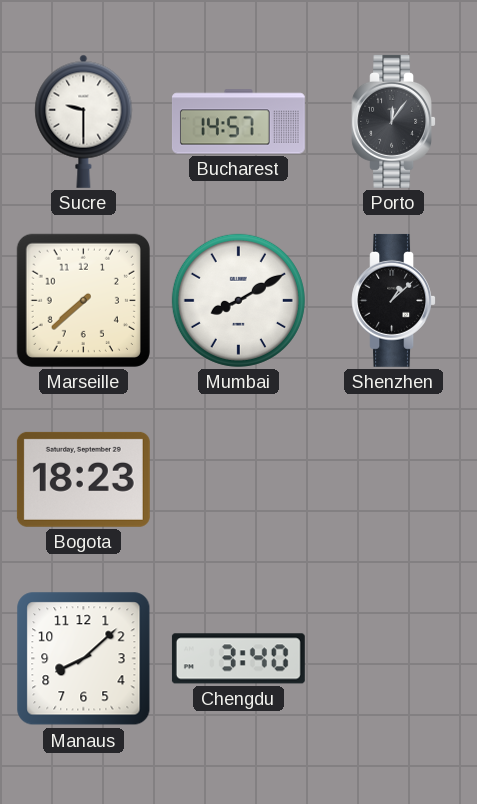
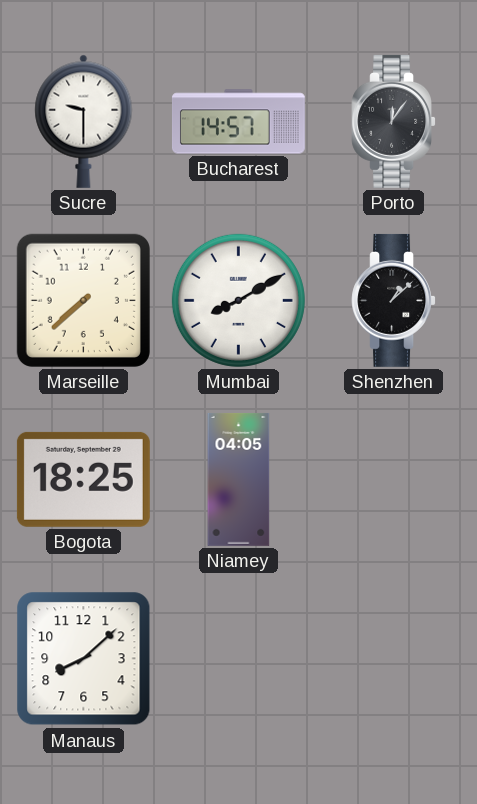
Bogota: 18:23 -> 18:25 (83, 479)
Niamey: none -> 04:05 (239, 479)
Chengdu: 3:40 -> none (238, 659)
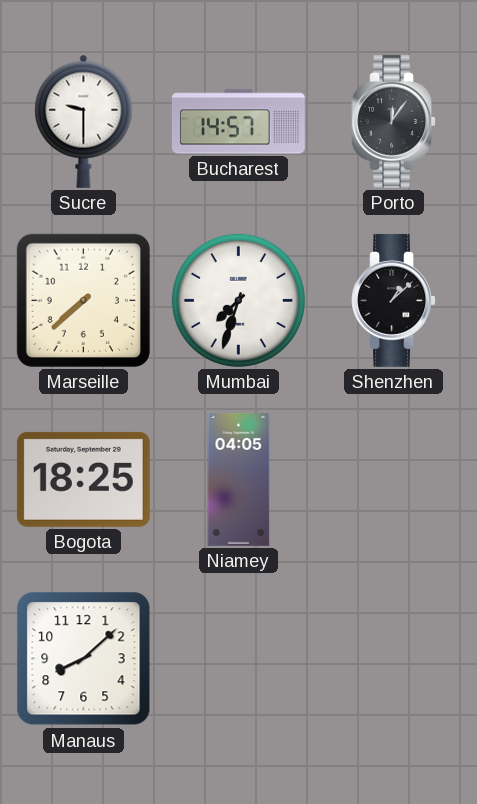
Mumbai: 8:10 -> 7:33 (238, 300)
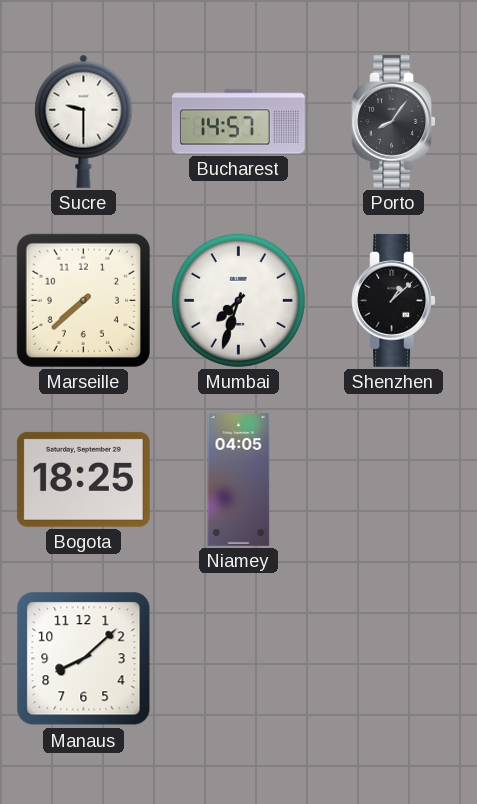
Porto: 12:06 -> 8:06 (393, 121)
